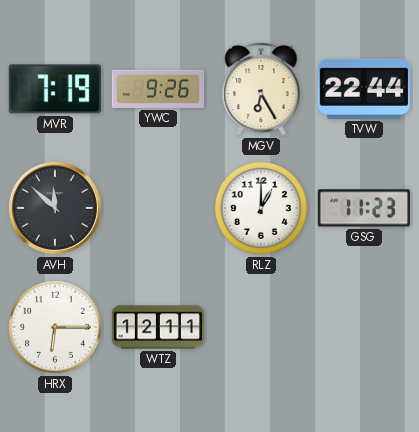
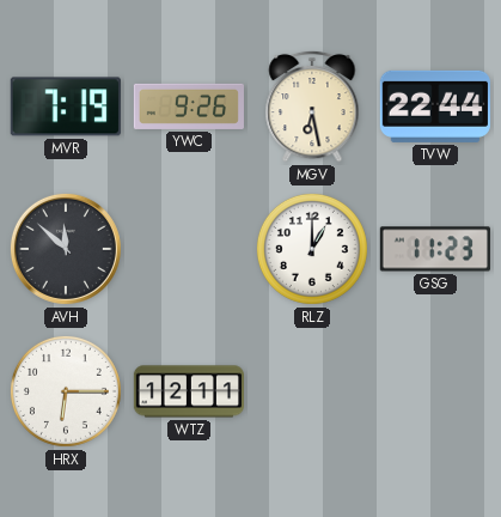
MGV: 6:25 -> 6:28 (312, 107)
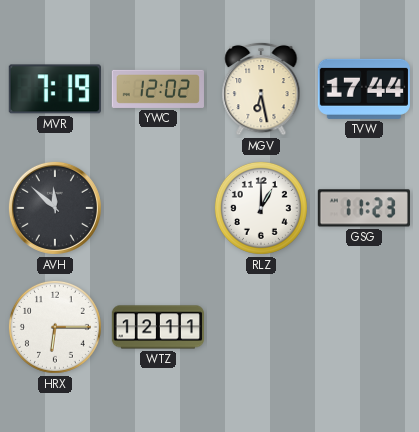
YWC: 9:26 -> 12:02 (157, 89)
TVW: 22:44 -> 17:44 (364, 89)
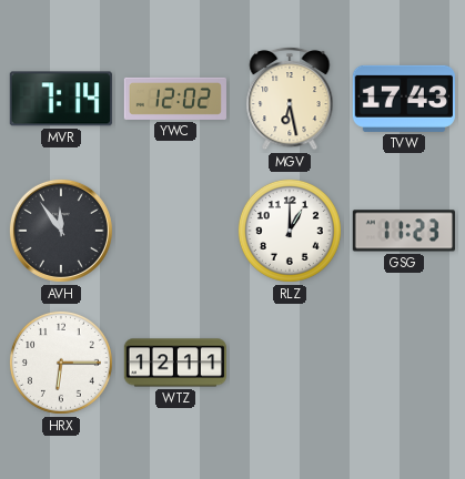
MVR: 7:19 -> 7:14 (61, 99)
TVW: 17:44 -> 17:43 (404, 99)
AVH: 11:52 -> 11:54 (61, 231)
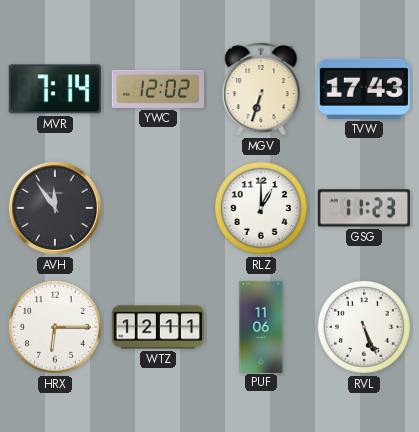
MGV: 6:28 -> 6:33 (261, 89)
PUF: none -> 11:06 (261, 326)
RVL: none -> 5:26 (364, 327)
